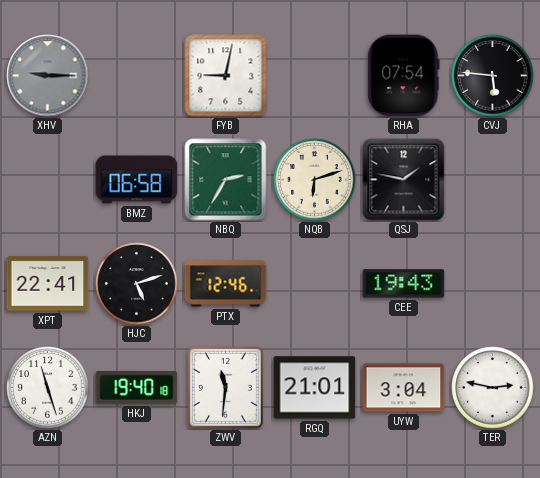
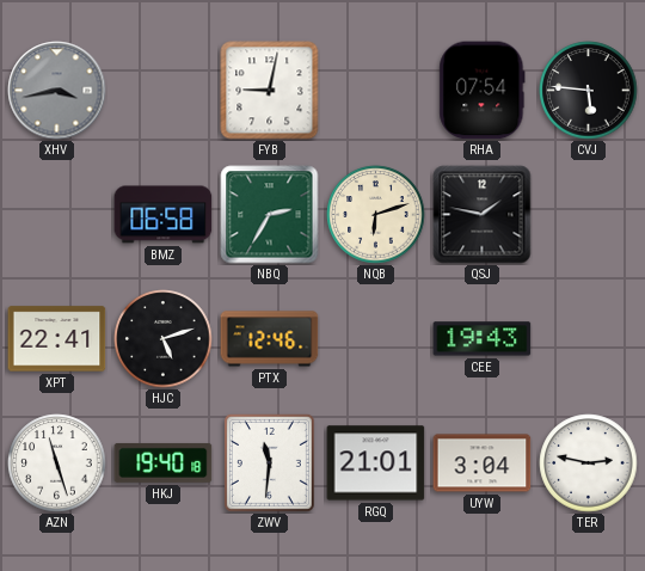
XHV: 9:15 -> 3:43 (57, 91)
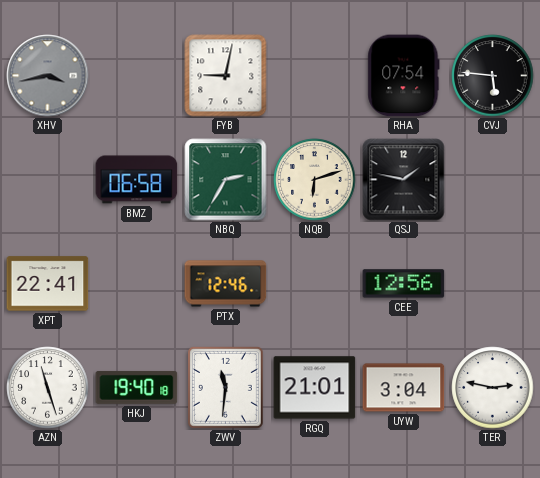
HJC: 5:12 -> none (164, 339)
CEE: 19:43 -> 12:56 (404, 284)
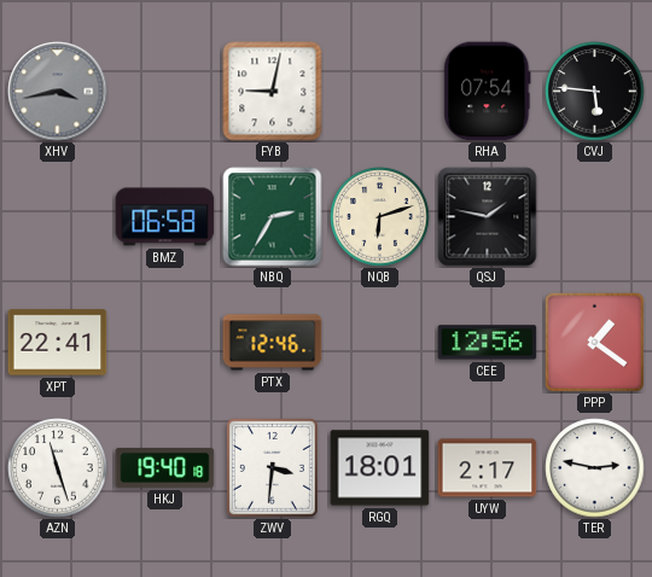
PPP: none -> 1:21 (594, 342)
ZWV: 11:31 -> 3:31 (272, 467)
RGQ: 21:01 -> 18:01 (380, 468)
UYW: 3:04 -> 2:17 (488, 468)
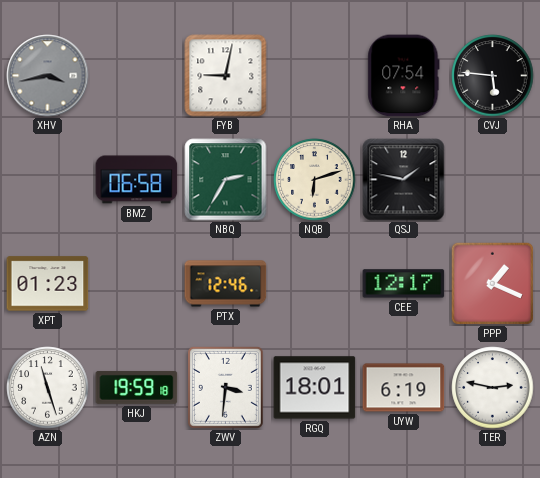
XPT: 22:41 -> 01:23 (48, 284)
CEE: 12:56 -> 12:17 (404, 284)
PPP: 1:21 -> 1:19 (492, 283)
HKJ: 19:40 -> 19:59 (137, 387)
UYW: 2:17 -> 6:19 (404, 388)
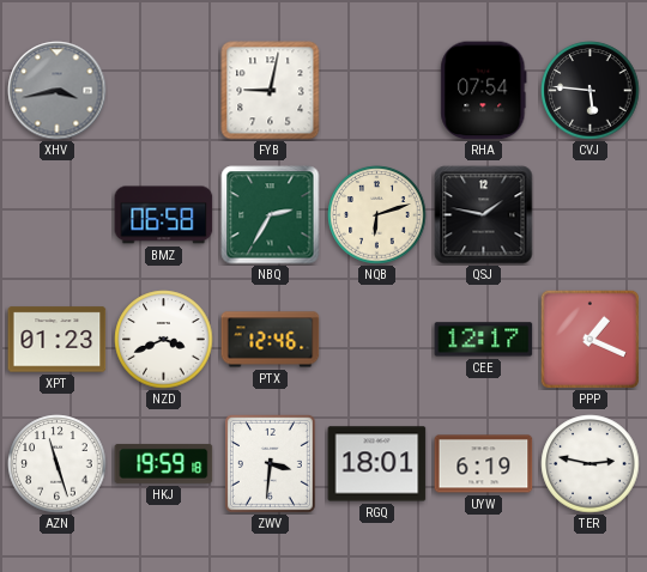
NZD: none -> 3:41 (164, 340)
